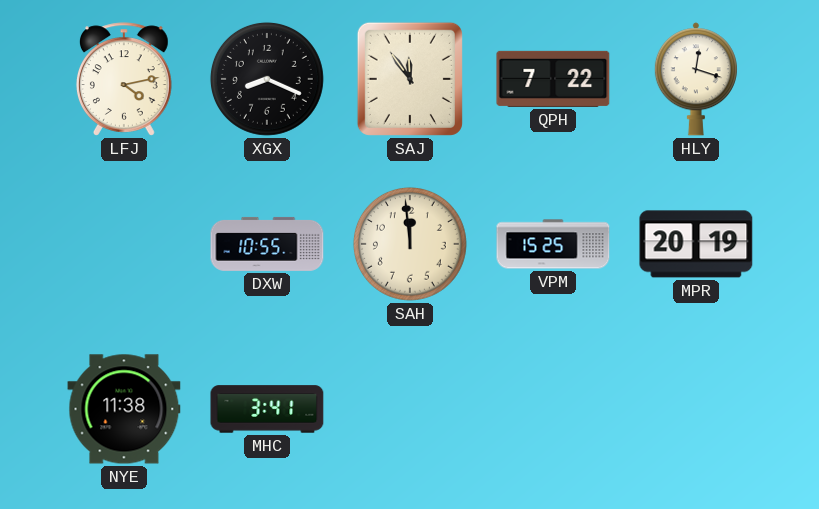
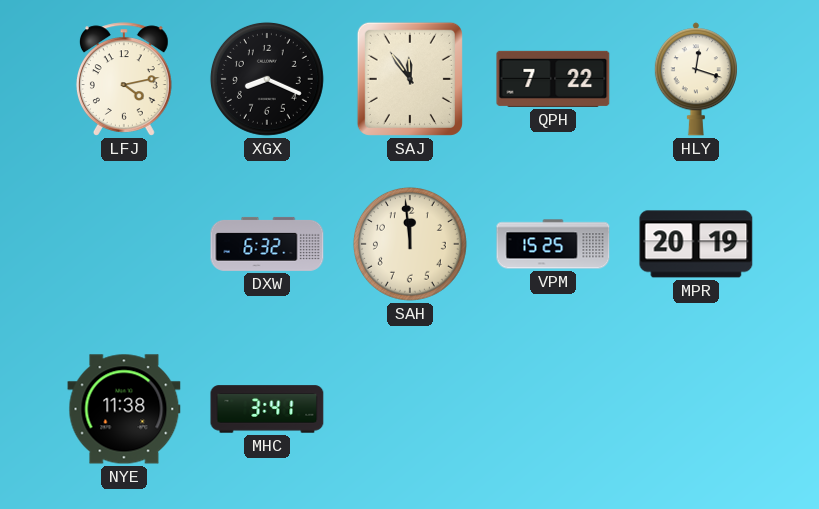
DXW: 10:55 -> 6:32 (267, 244)
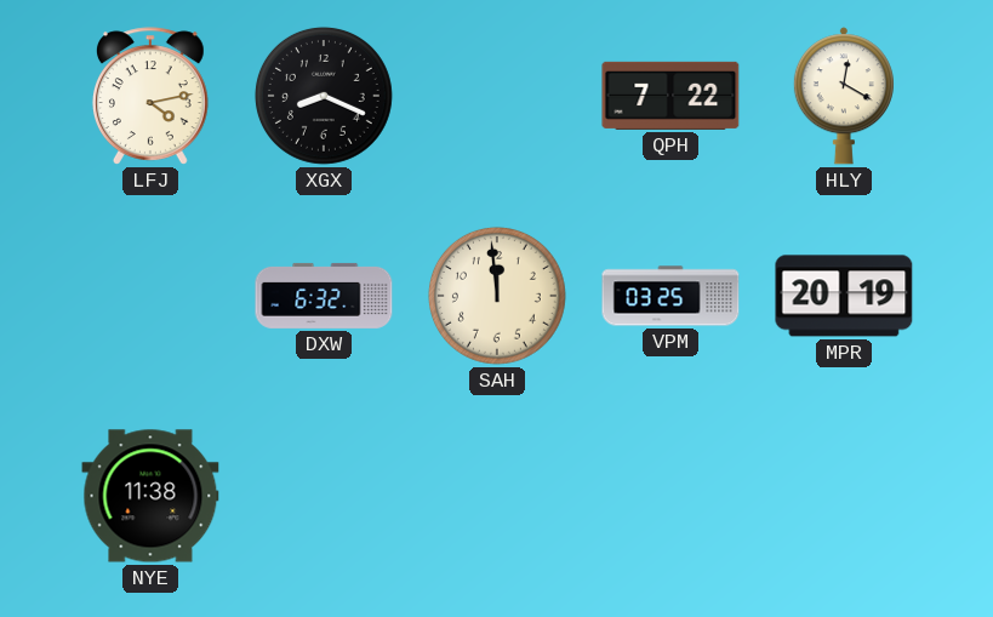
SAJ: 11:54 -> none (410, 79)
HLY: 12:18 -> 12:20 (844, 96)
VPM: 15:25 -> 03:25 (670, 296)
MHC: 3:41 -> none (267, 409)
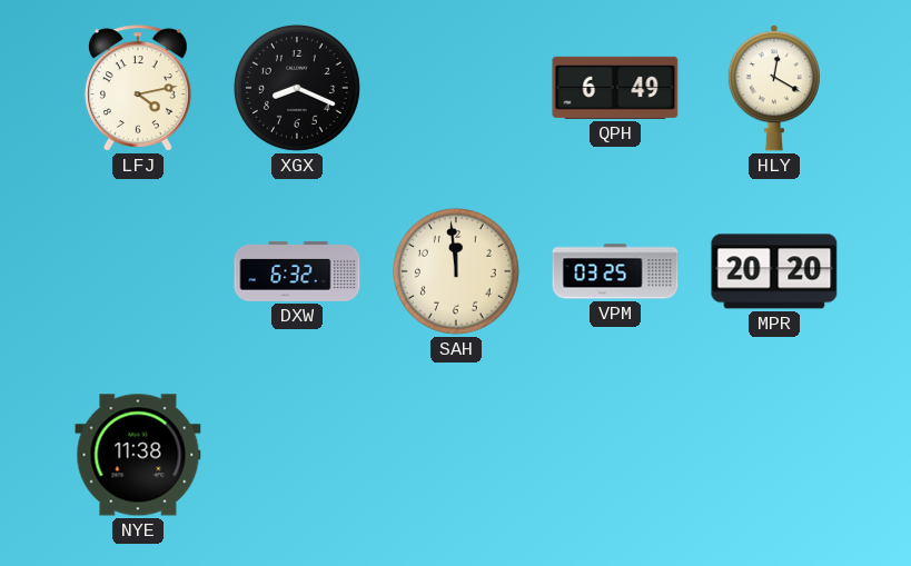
QPH: 7:22 -> 6:49 (615, 88)
MPR: 20:19 -> 20:20 (774, 271)
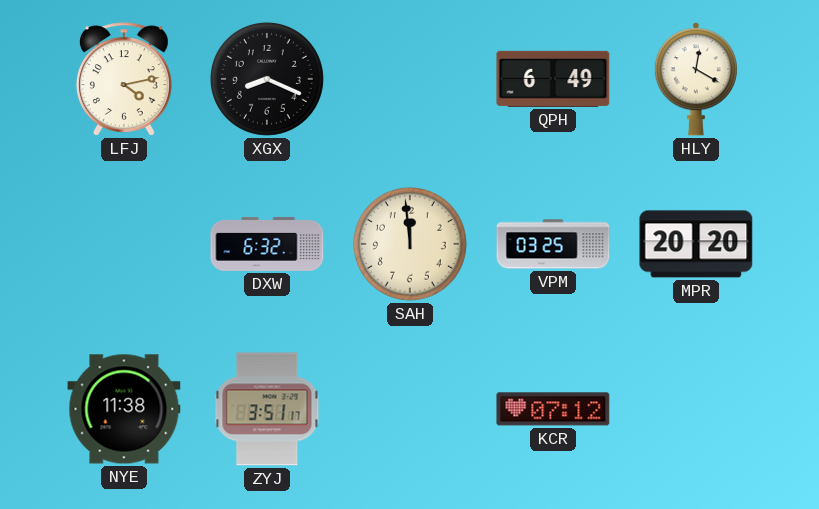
ZYJ: none -> 3:51 (267, 409)
KCR: none -> 07:12 (553, 409)
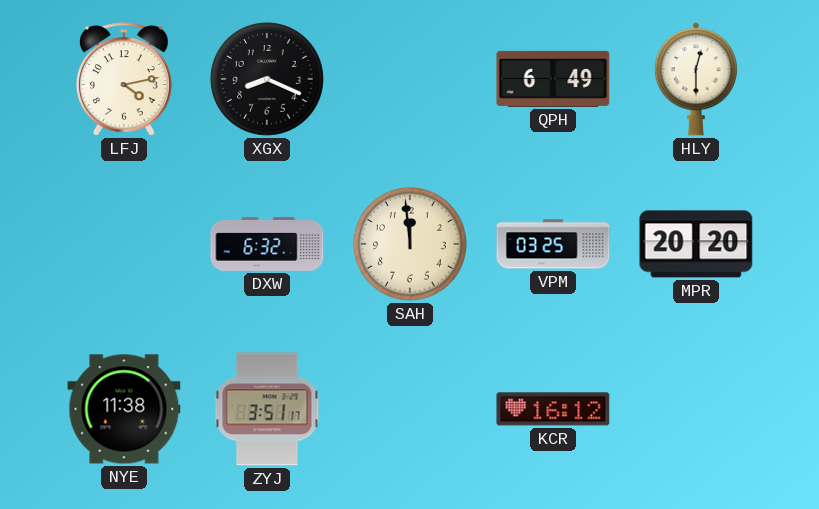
HLY: 12:20 -> 12:30 (696, 79)
KCR: 07:12 -> 16:12 (553, 409)
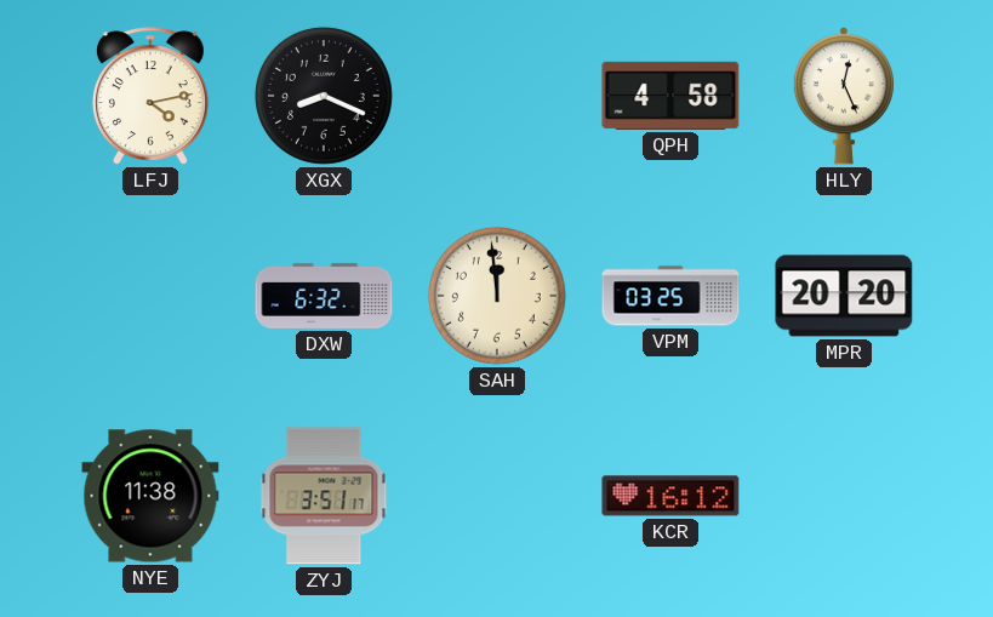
QPH: 6:49 -> 4:58 (670, 96)
HLY: 12:30 -> 12:26 (844, 96)
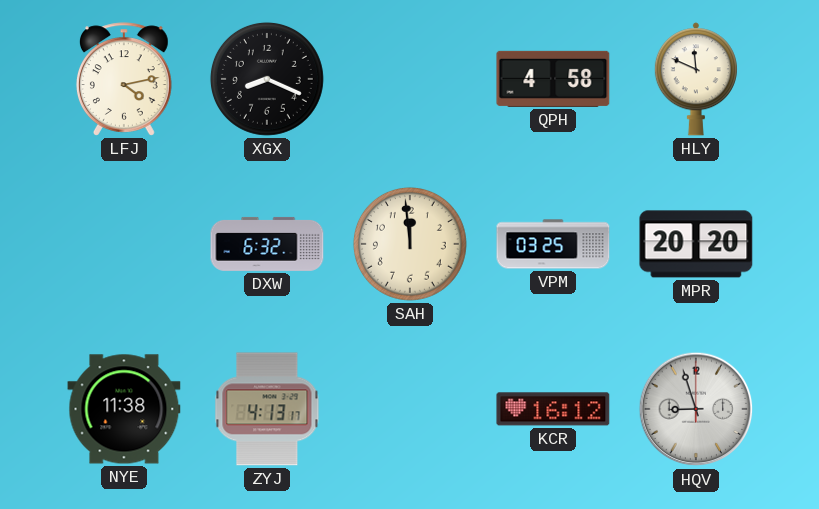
HLY: 12:26 -> 11:49 (696, 79)
ZYJ: 3:51 -> 4:13 (267, 409)
HQV: none -> 8:57 (696, 409)
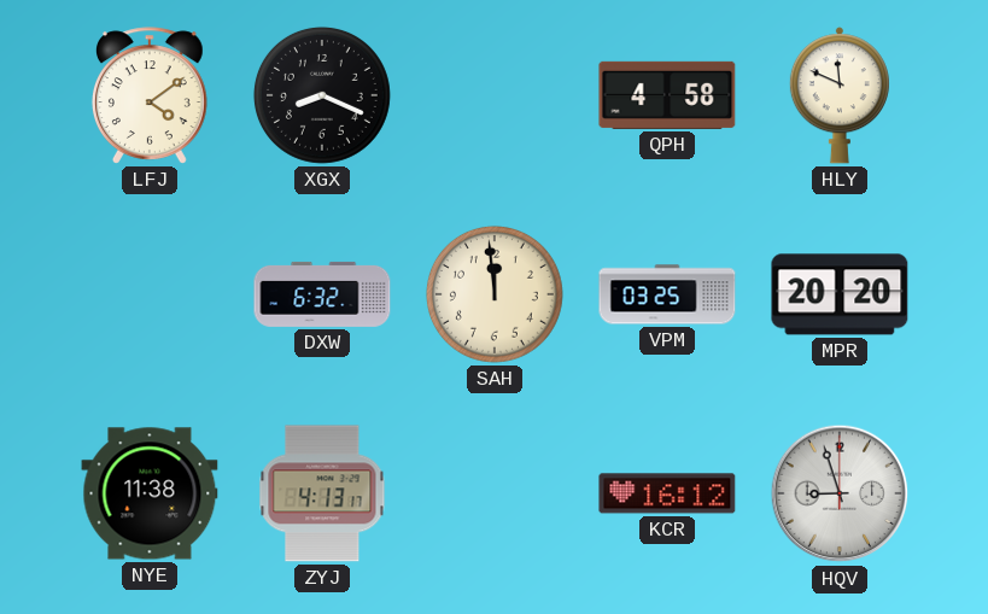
LFJ: 4:13 -> 4:09 (150, 95)
